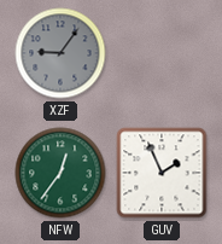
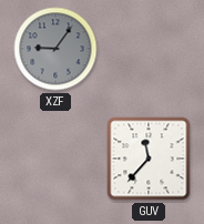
NFW: 12:36 -> none (60, 173)
GUV: 1:56 -> 11:37 (149, 159)
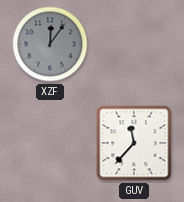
XZF: 9:06 -> 12:06 (50, 44)
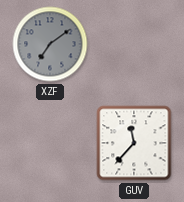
XZF: 12:06 -> 7:09 (50, 44)
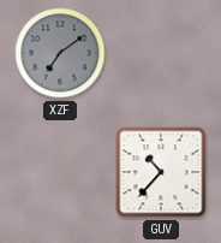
GUV: 11:37 -> 10:37 (161, 172)
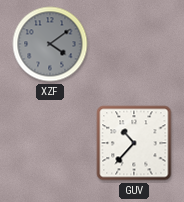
XZF: 7:09 -> 4:09 (50, 44)
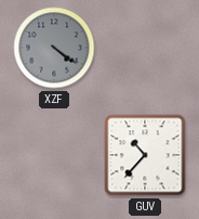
XZF: 4:09 -> 4:21 (54, 48)
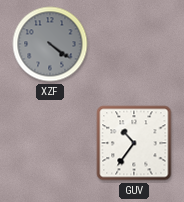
GUV: 10:37 -> 10:36 (134, 143)
